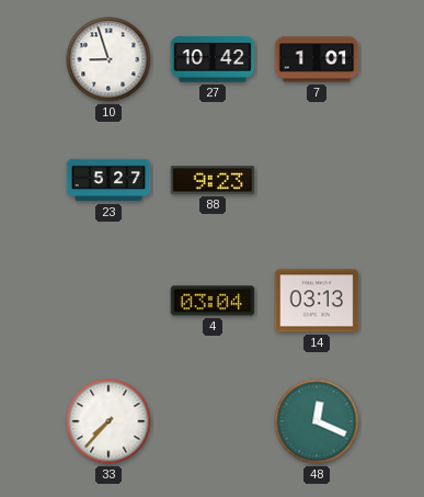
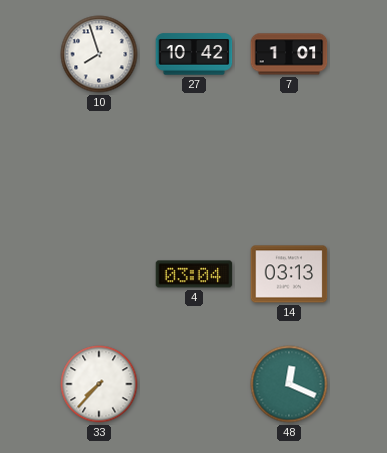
10: 8:57 -> 7:57 (99, 54)
23: 5:27 -> none (108, 180)
88: 9:23 -> none (213, 180)
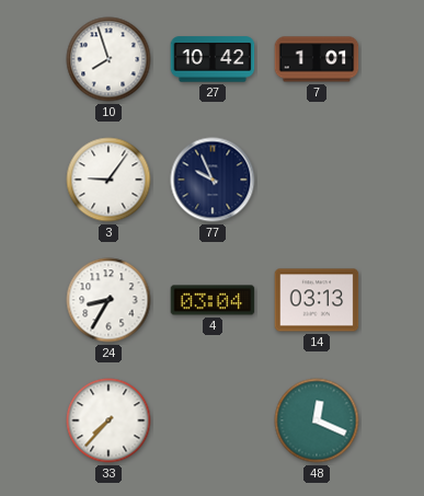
3: none -> 9:06 (108, 180)
77: none -> 9:56 (213, 180)
24: none -> 8:35 (108, 300)
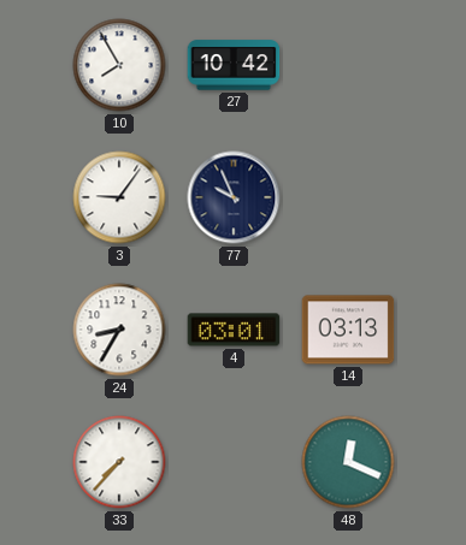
10: 7:57 -> 7:55 (119, 65)
7: 1:01 -> none (317, 59)
4: 03:04 -> 03:01 (234, 330)
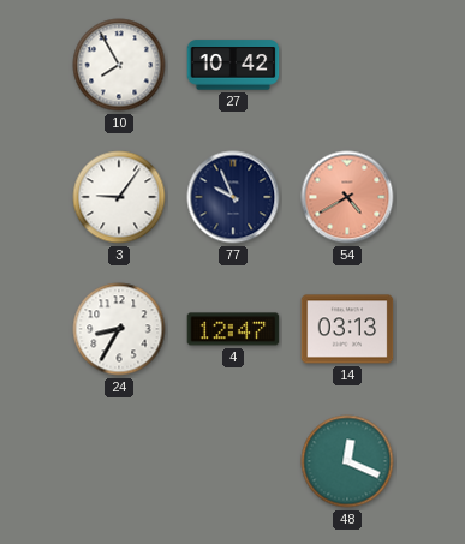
54: none -> 4:40 (347, 197)
4: 03:01 -> 12:47 (233, 329)
33: 7:37 -> none (119, 462)
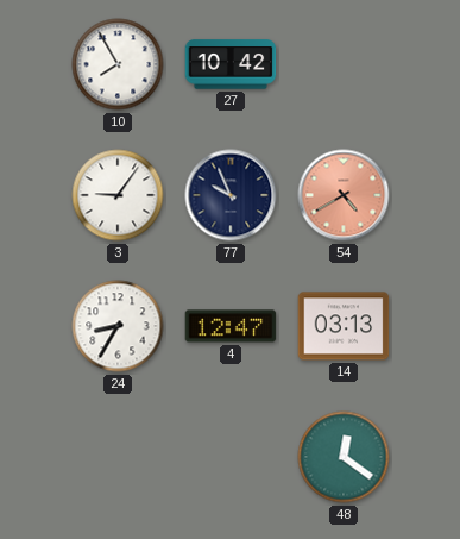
48: 12:19 -> 12:21 (344, 457)
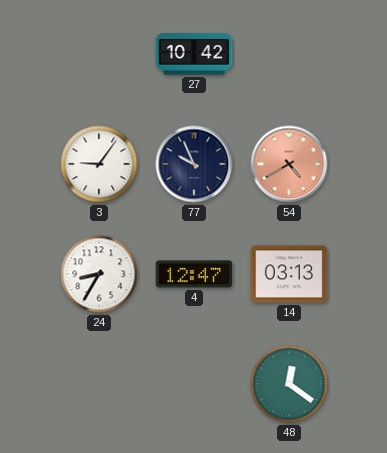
10: 7:55 -> none (118, 64)
